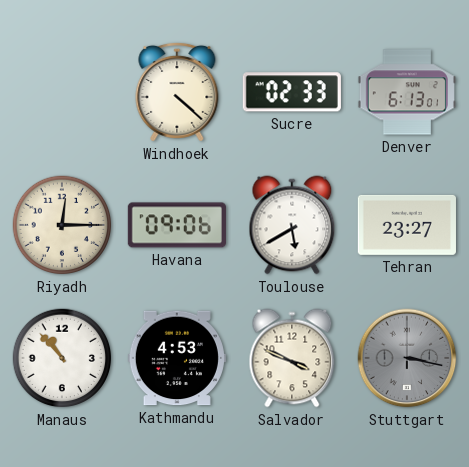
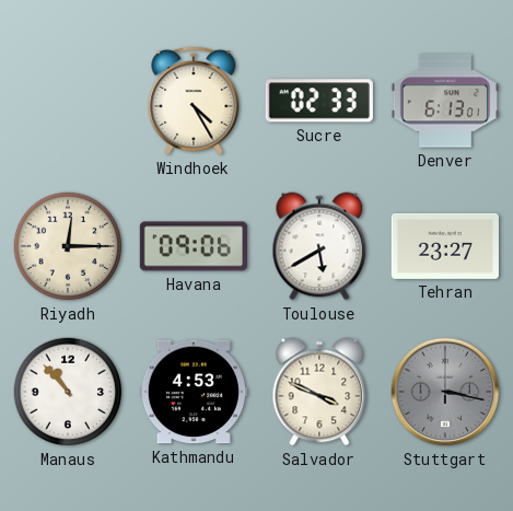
Windhoek: 4:22 -> 4:25 (194, 101)
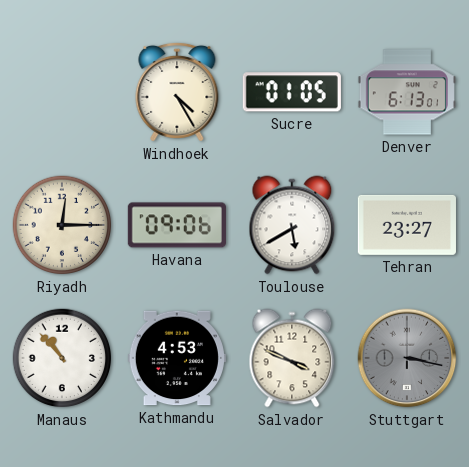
Sucre: 02:33 -> 01:05 (292, 92)
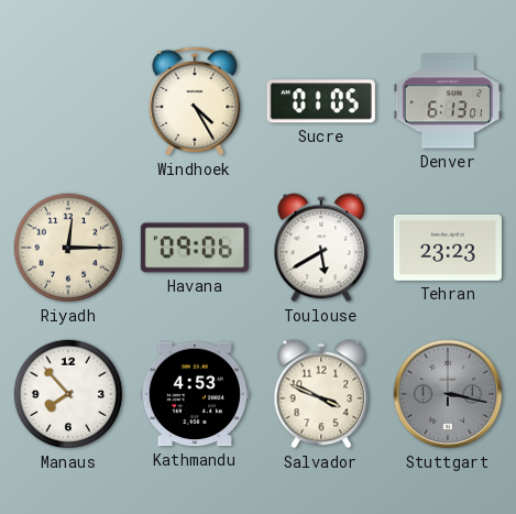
Tehran: 23:27 -> 23:23 (448, 248)
Manaus: 10:53 -> 7:53 (68, 394)
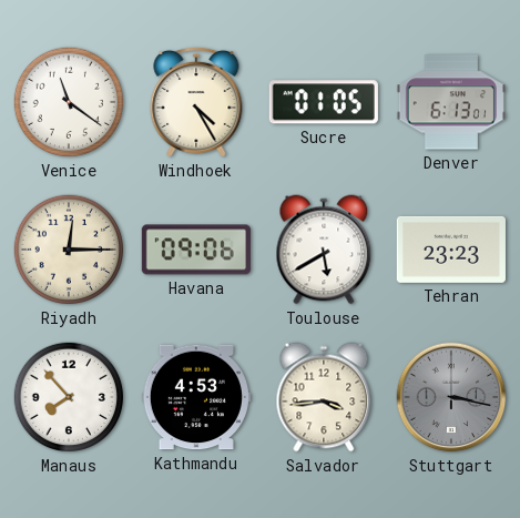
Venice: none -> 11:21 (69, 102)
Salvador: 3:49 -> 3:44 (324, 397)
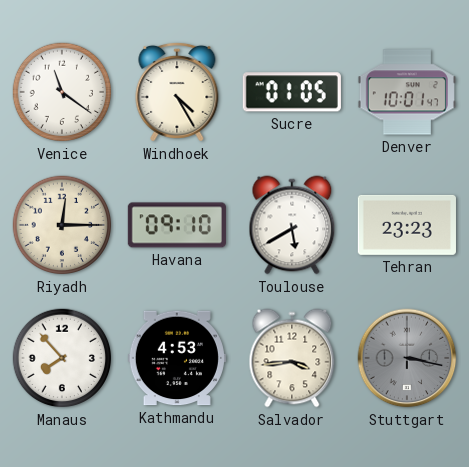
Denver: 6:13 -> 10:01 (407, 92)
Havana: 09:06 -> 09:10 (177, 225)
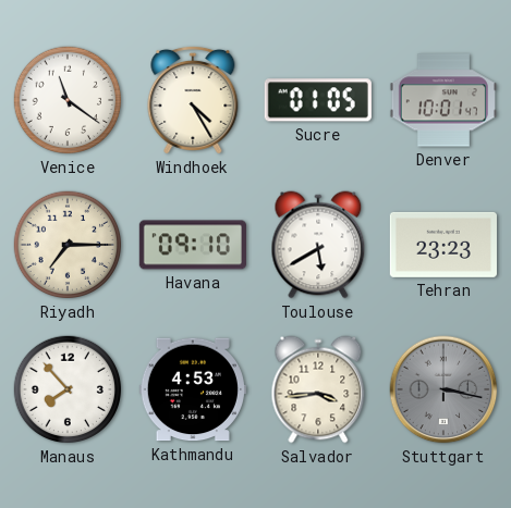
Riyadh: 12:15 -> 7:15 (68, 245)
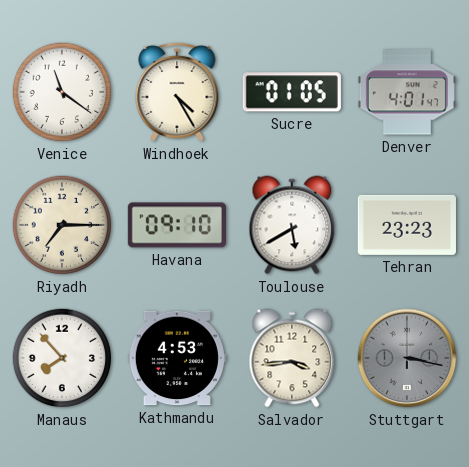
Denver: 10:01 -> 4:01 (407, 92)
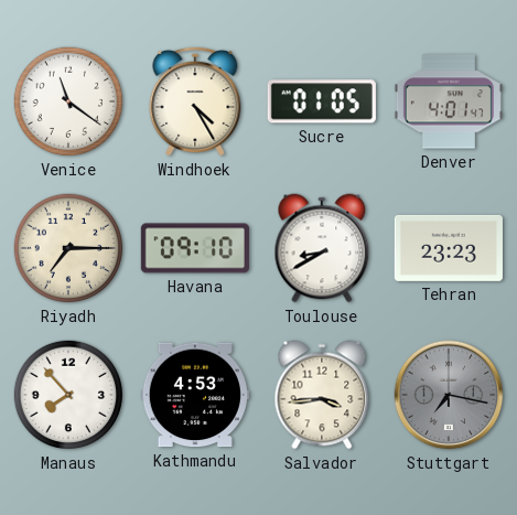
Toulouse: 5:40 -> 8:40 (322, 248)
Stuttgart: 3:17 -> 7:17 (449, 395)
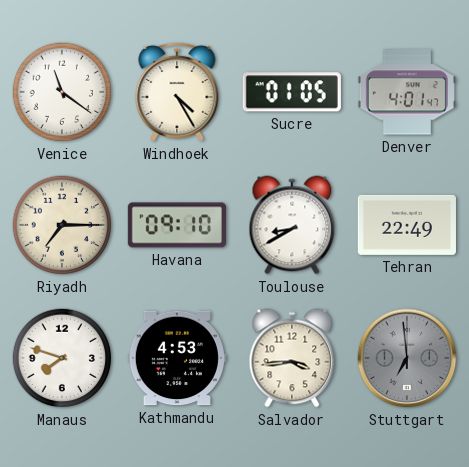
Tehran: 23:23 -> 22:49 (407, 225)
Manaus: 7:53 -> 7:48 (62, 358)
Stuttgart: 7:17 -> 6:59 (407, 358)
